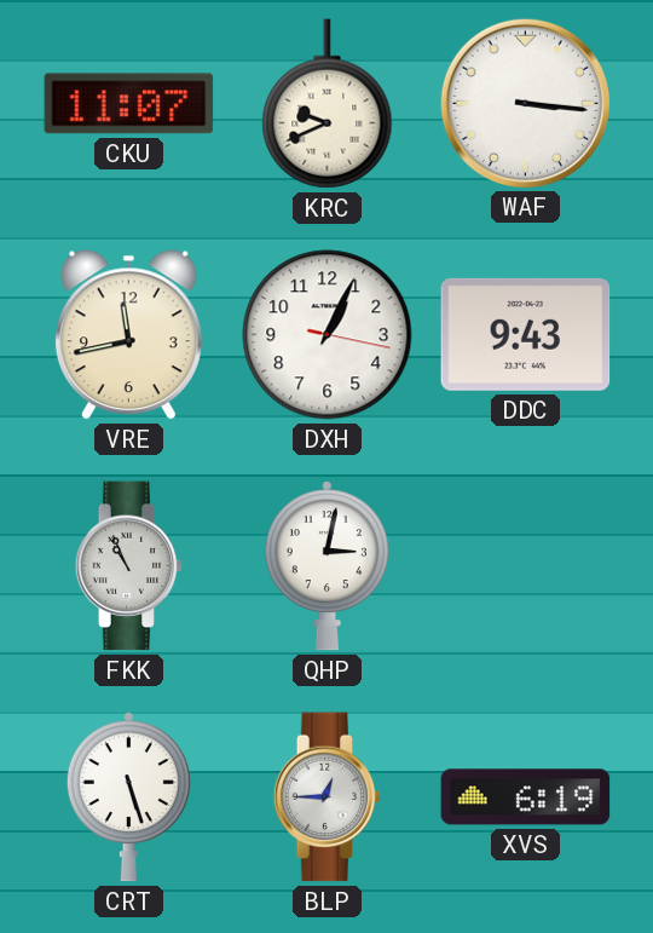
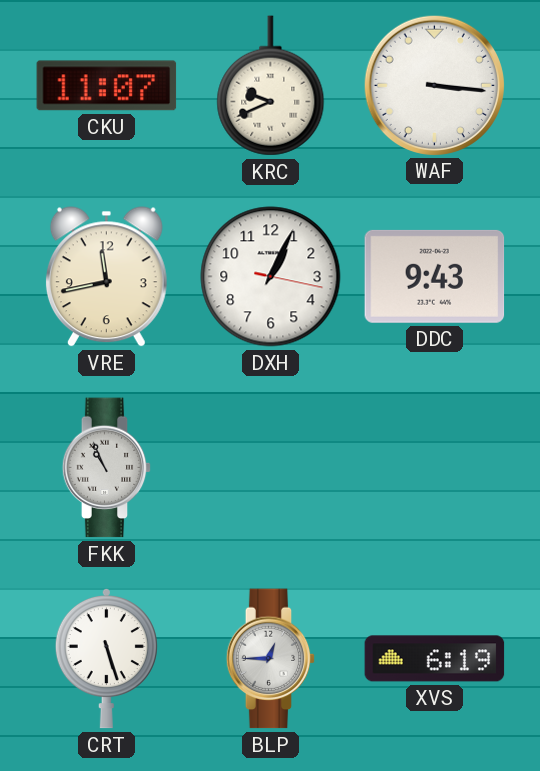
QHP: 3:02 -> none (326, 565)
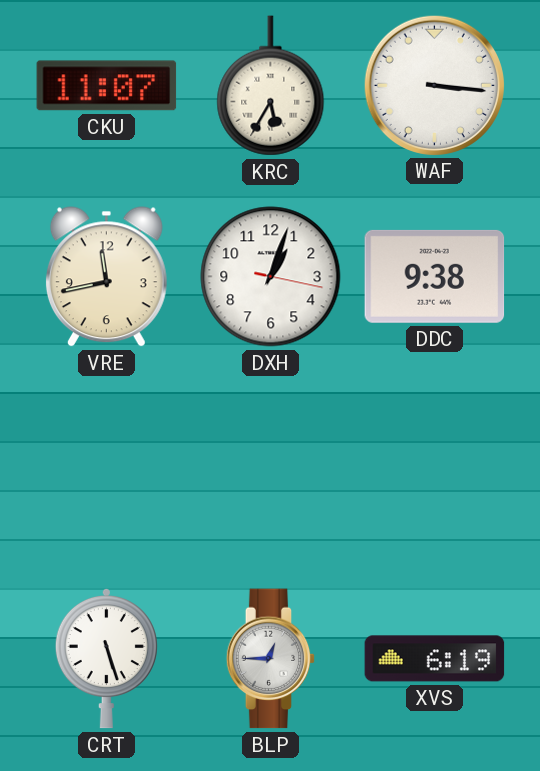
KRC: 9:41 -> 5:35 (271, 86)
DXH: 1:04 -> 1:03 (271, 277)
DDC: 9:43 -> 9:38 (435, 276)
FKK: 10:56 -> none (107, 468)
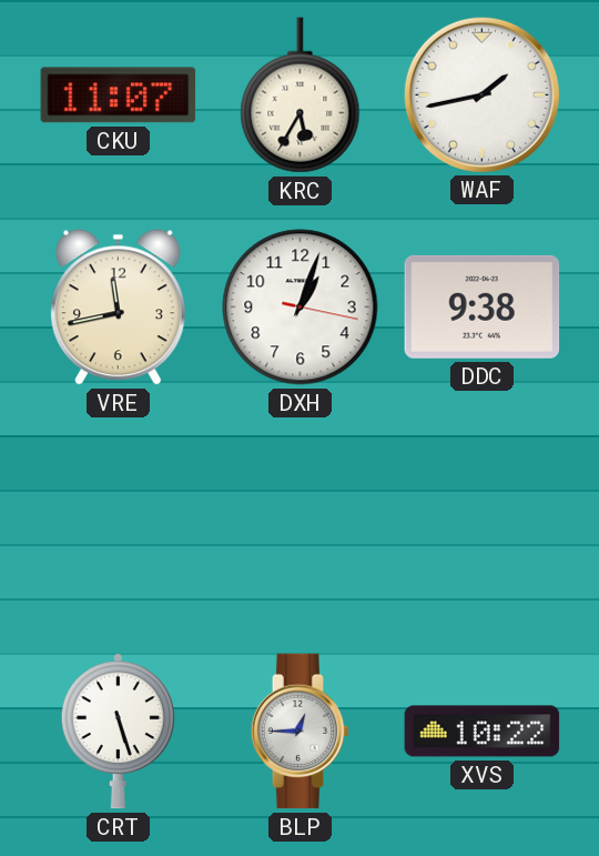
WAF: 3:16 -> 1:43 (481, 94)
XVS: 6:19 -> 10:22 (483, 732)
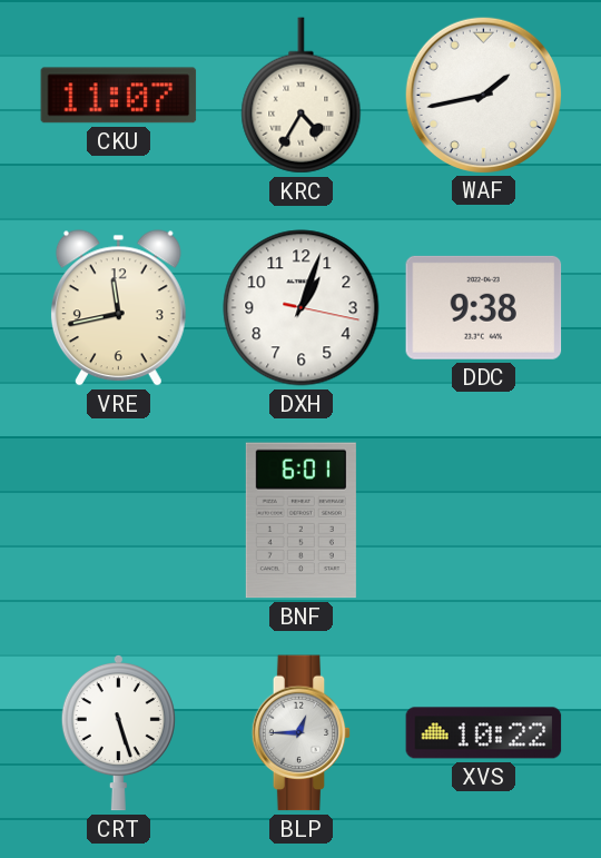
KRC: 5:35 -> 4:35 (302, 96)
BNF: none -> 6:01 (300, 521)
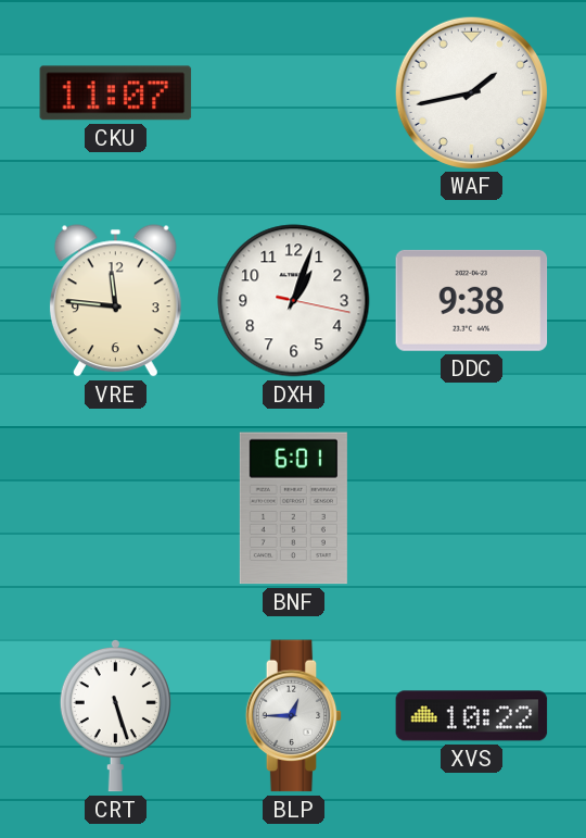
KRC: 4:35 -> none (302, 96)
VRE: 11:43 -> 11:46 (115, 301)
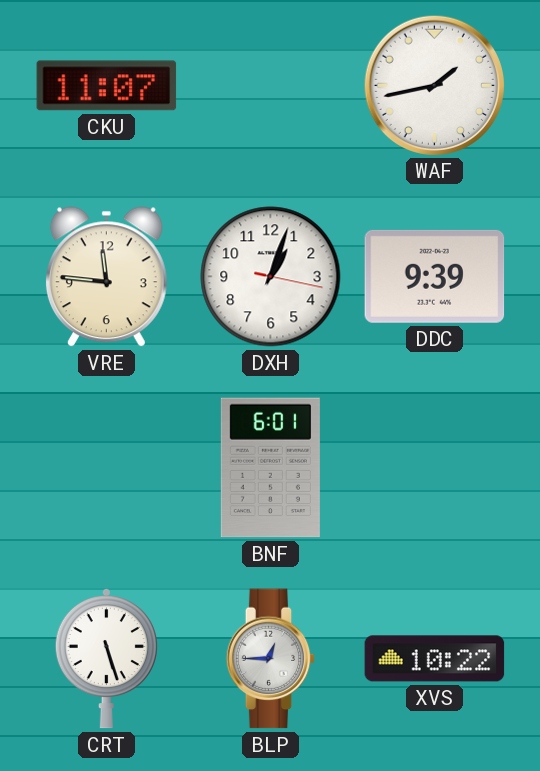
DDC: 9:38 -> 9:39 (435, 276)
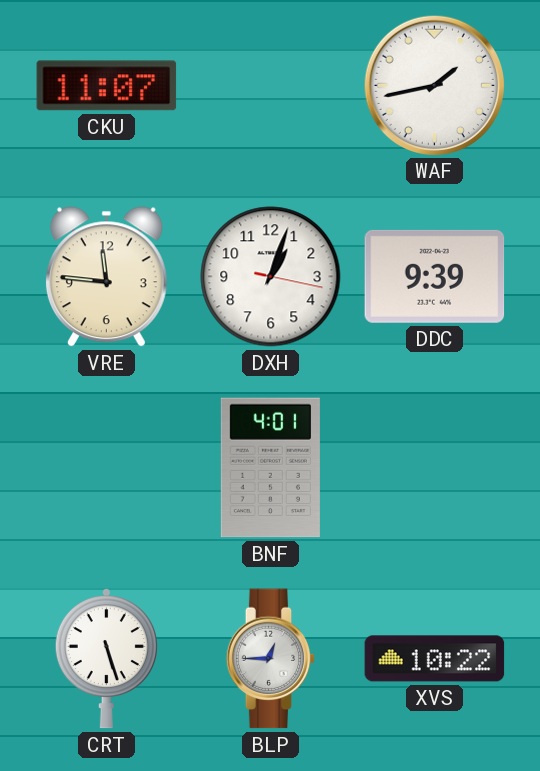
BNF: 6:01 -> 4:01 (270, 468)
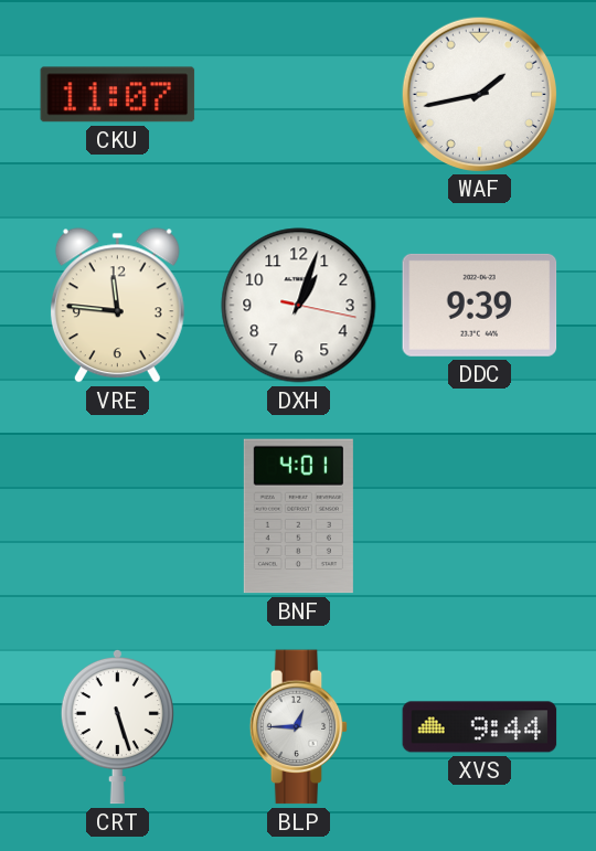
XVS: 10:22 -> 9:44 (480, 727)
